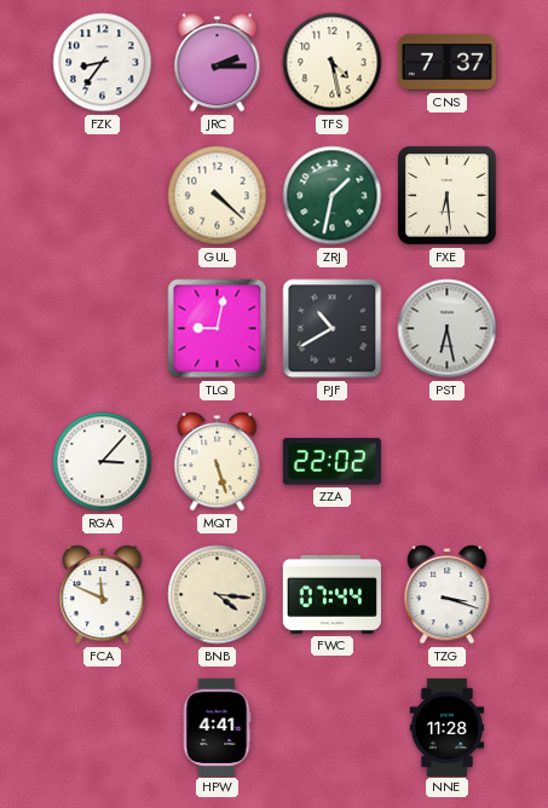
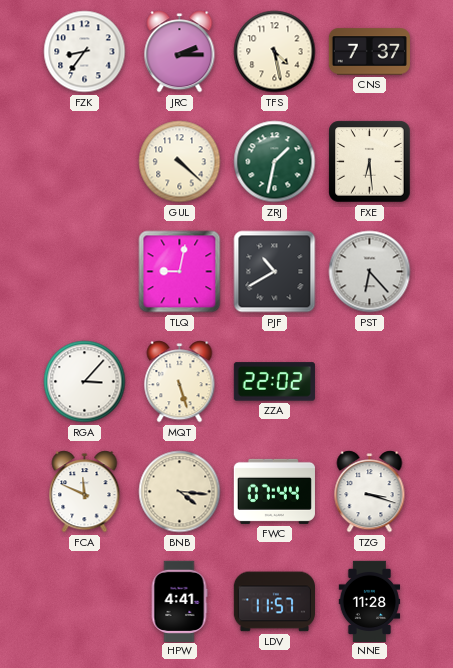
PST: 6:28 -> 6:23 (370, 272)
LDV: none -> 11:57 (274, 602)
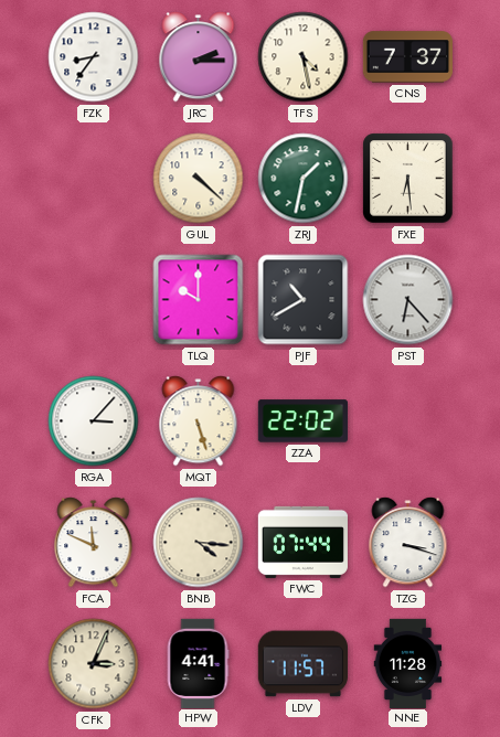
TLQ: 9:02 -> 10:00 (199, 300)
CFK: none -> 3:04 (94, 664)
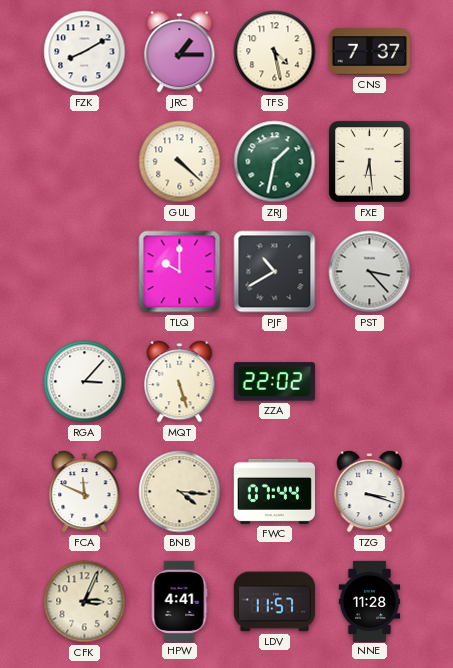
FZK: 8:36 -> 8:10 (85, 52)
JRC: 2:15 -> 1:15 (180, 52)
PST: 6:23 -> 3:23 (370, 272)
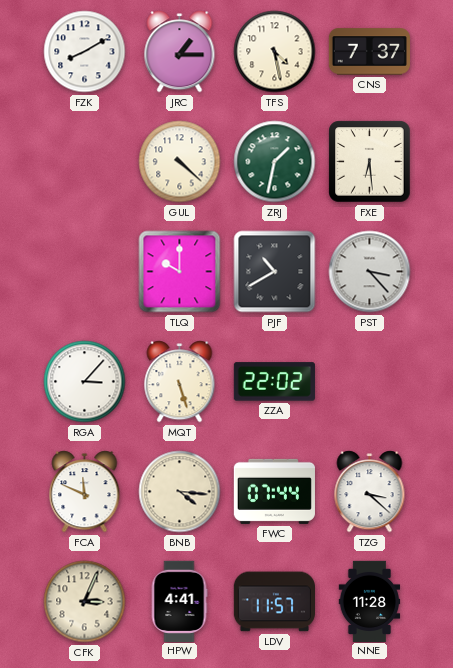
TZG: 3:18 -> 3:22 (370, 492)
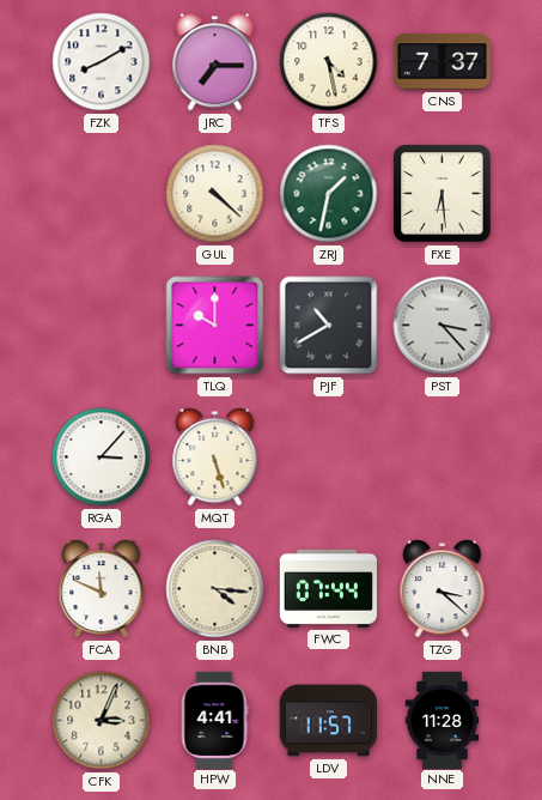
JRC: 1:15 -> 7:15 (215, 62)
ZZA: 22:02 -> none (274, 382)
